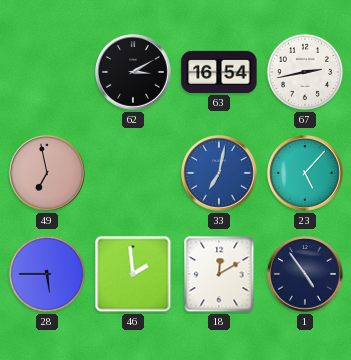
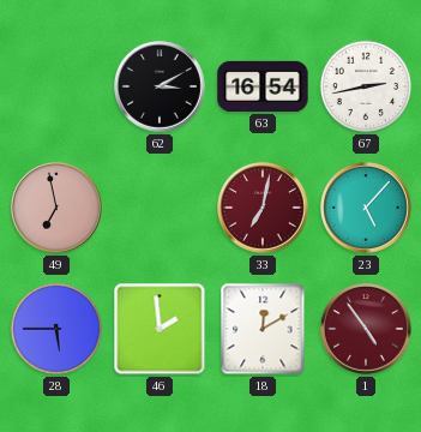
33 dial: blue -> burgundy (263, 208)
1 dial: navy -> burgundy (366, 329)
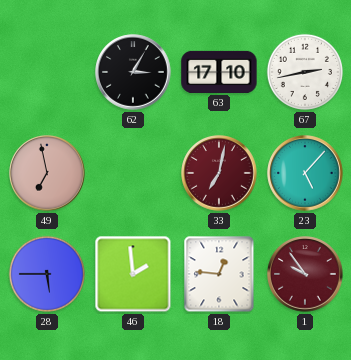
62: 3:10 -> 3:05 (133, 72)
63: 16:54 -> 17:10 (219, 72)
18: 12:10 -> 12:46 (219, 274)
1: 4:54 -> 9:54 (305, 274)
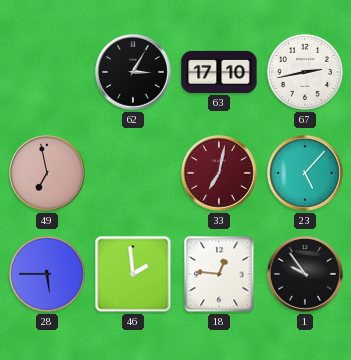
1 dial: burgundy -> black (305, 274)
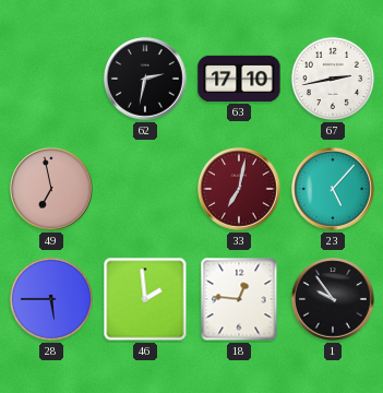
62: 3:05 -> 2:32 (145, 79)
